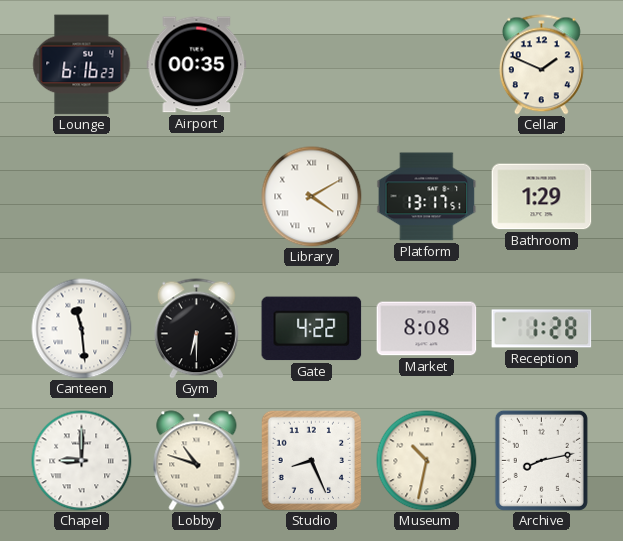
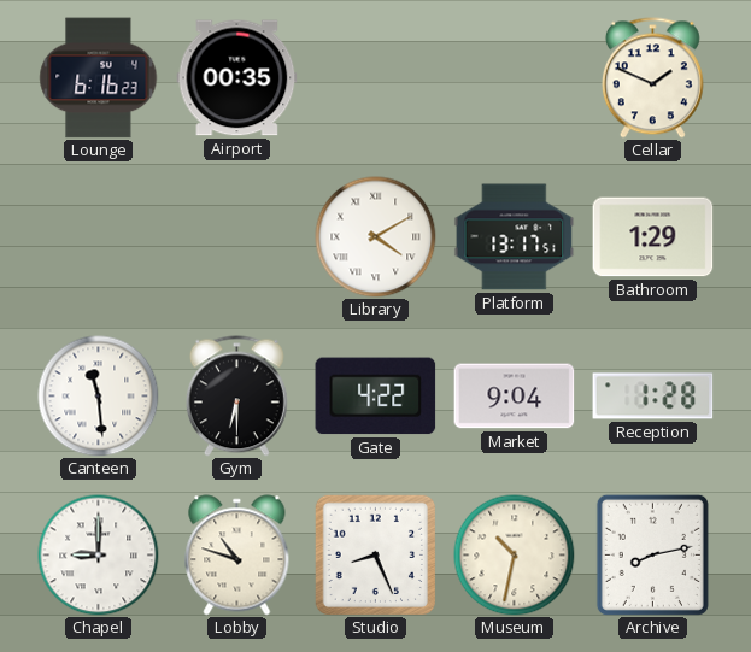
Market: 8:08 -> 9:04 (515, 397)
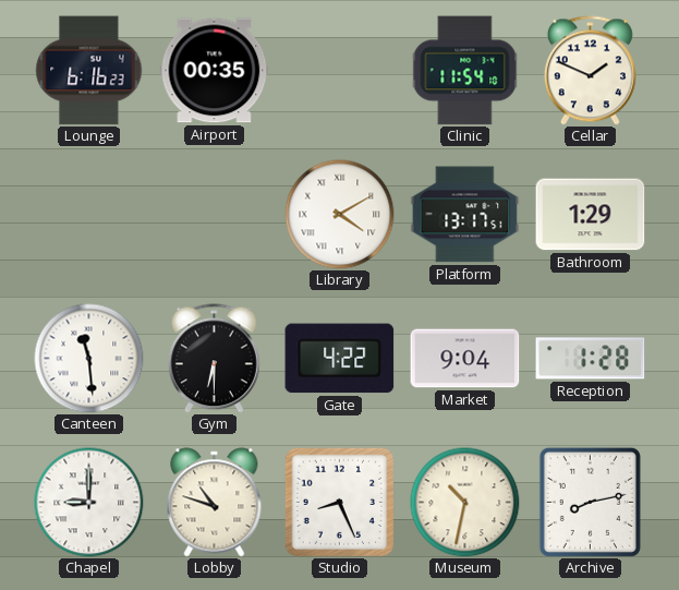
Clinic: none -> 11:54 (465, 71)
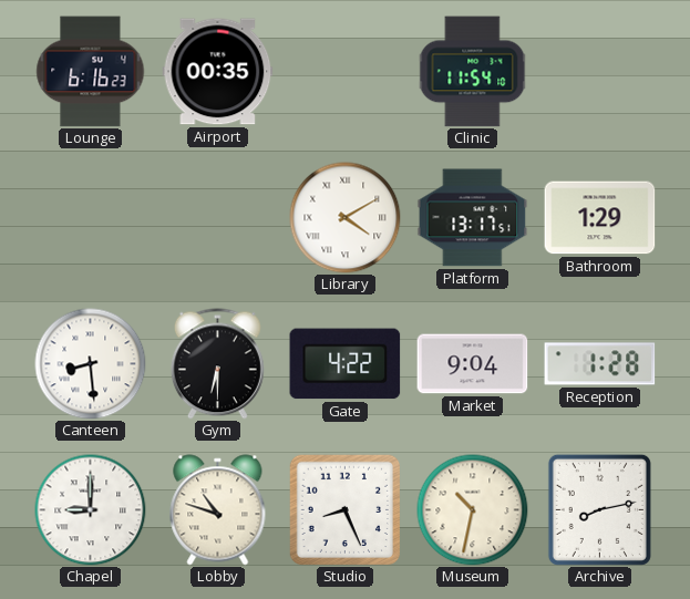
Cellar: 1:49 -> none (590, 71)
Canteen: 11:29 -> 8:29 (91, 364)
